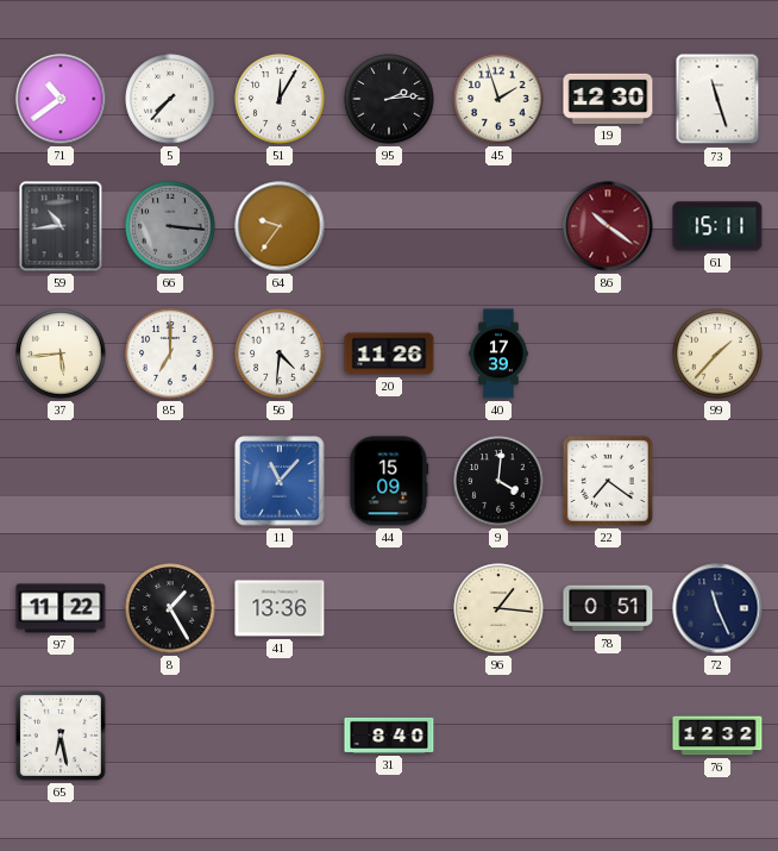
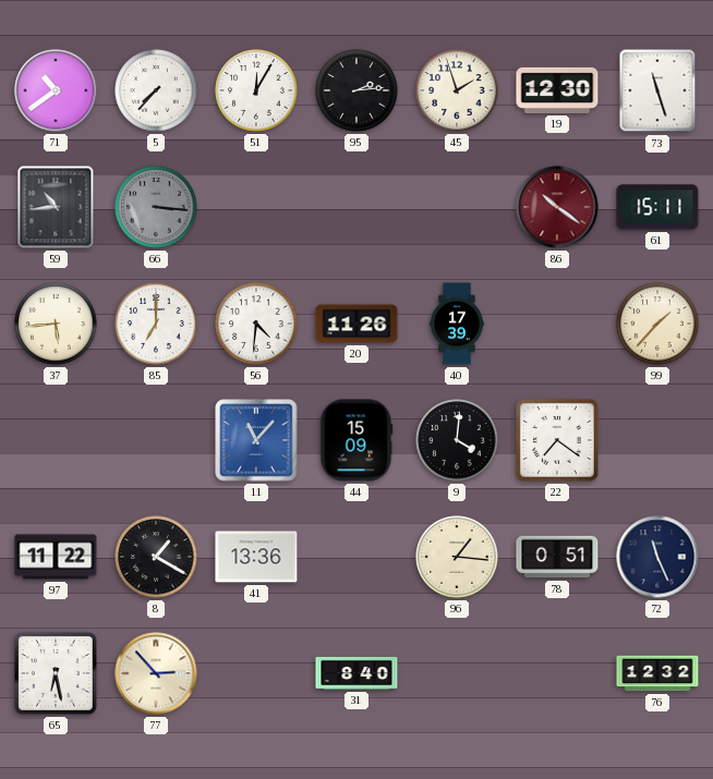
64: 9:36 -> none (280, 226)
8: 1:25 -> 1:20 (156, 557)
77: none -> 2:53 (156, 673)
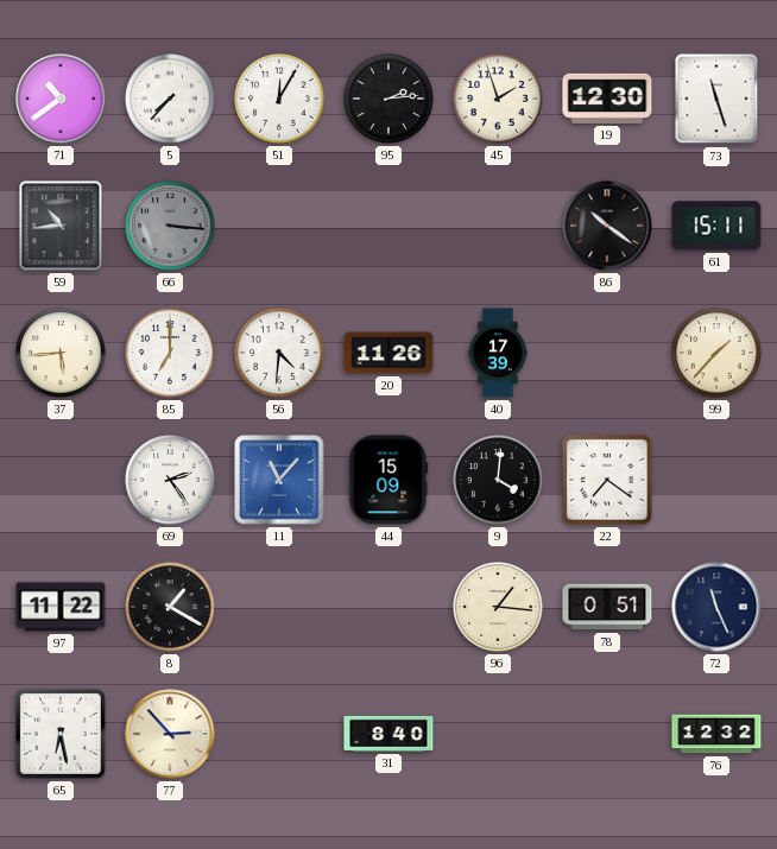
86 dial: burgundy -> black (607, 226)
69: none -> 2:24 (170, 480)
41: 13:36 -> none (256, 557)
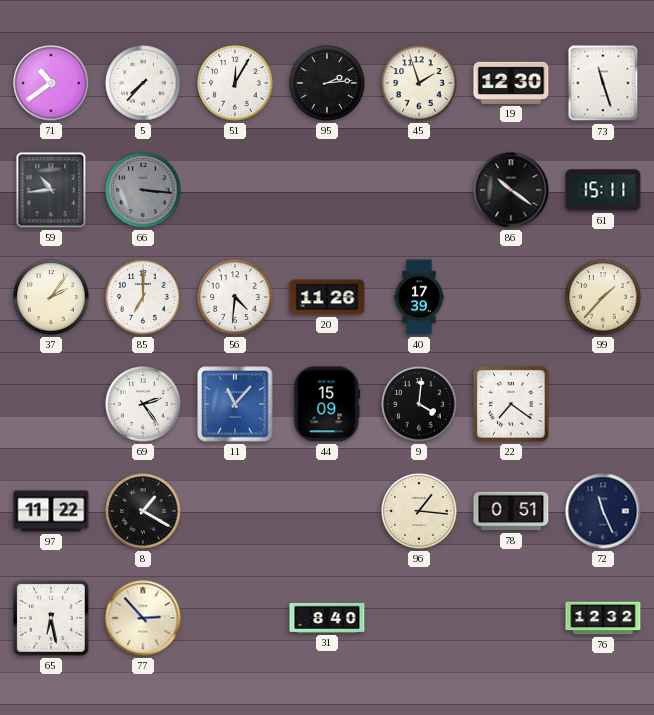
37: 5:44 -> 2:06 (51, 297)
